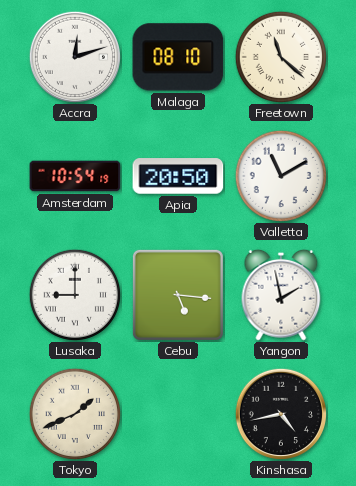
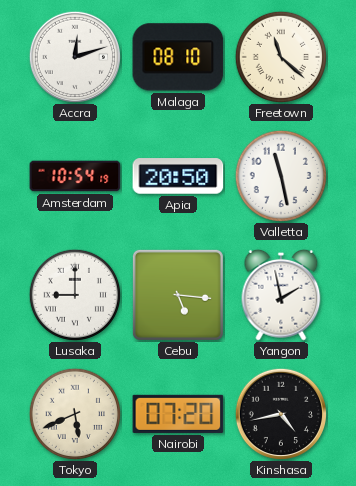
Valletta: 11:10 -> 11:28 (280, 175)
Tokyo: 1:41 -> 5:41 (74, 413)
Nairobi: none -> 07:20 (178, 414)
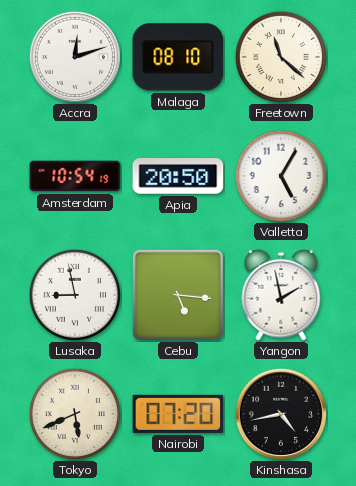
Valletta: 11:28 -> 5:05 (280, 175)
Lusaka: 9:00 -> 8:58 (74, 294)
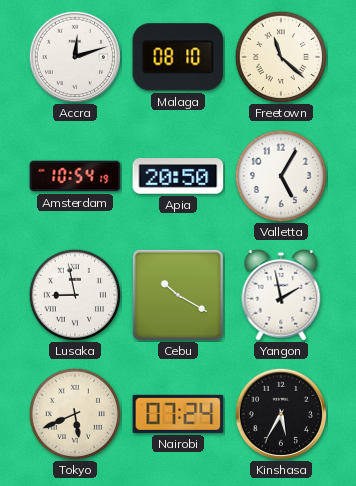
Cebu: 5:16 -> 10:20 (178, 295)
Nairobi: 07:20 -> 07:24 (178, 414)
Kinshasa: 4:43 -> 5:35 (280, 413)
